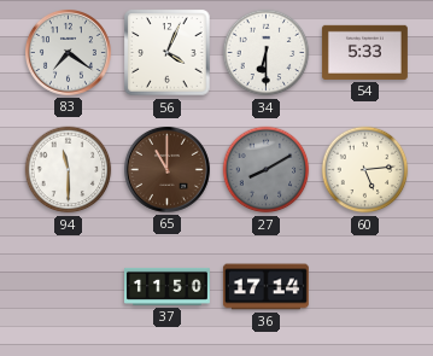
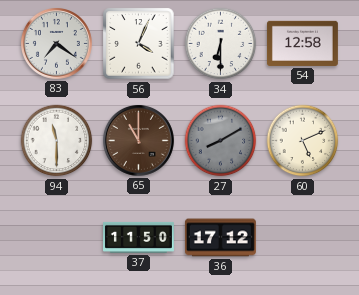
54: 5:33 -> 12:58 (302, 43)
60: 5:14 -> 5:11 (303, 141)
36: 17:14 -> 17:12 (220, 238)
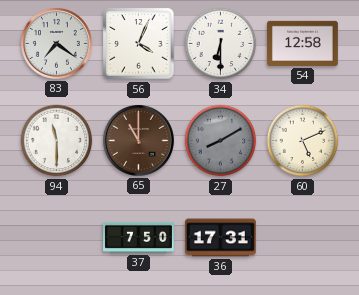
37: 11:50 -> 7:50 (139, 237)
36: 17:12 -> 17:31 (220, 238)
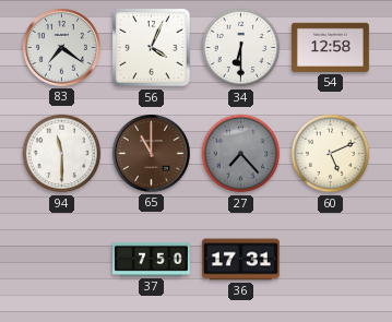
27: 8:10 -> 7:23 (241, 154)
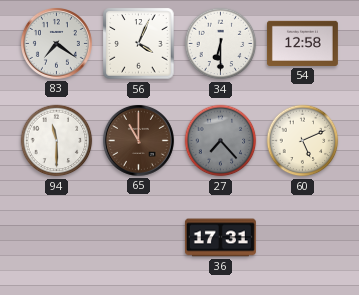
37: 7:50 -> none (152, 259)
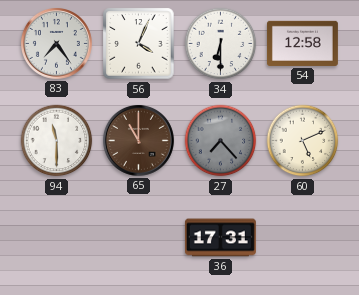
83: 7:21 -> 7:24 (56, 43)
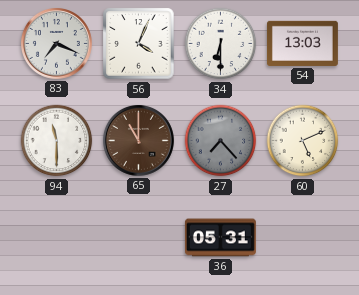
83: 7:24 -> 7:19 (56, 43)
54: 12:58 -> 13:03 (302, 43)
36: 17:31 -> 05:31 (220, 238)
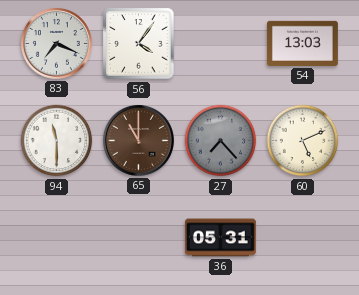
56: 4:04 -> 4:06 (139, 44)
34: 6:30 -> none (221, 44)
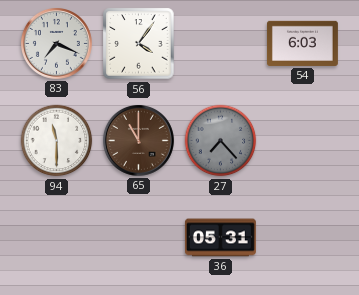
54: 13:03 -> 6:03 (302, 43)
60: 5:11 -> none (303, 141)
